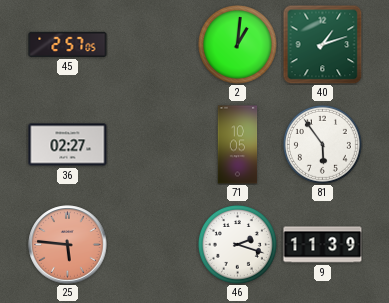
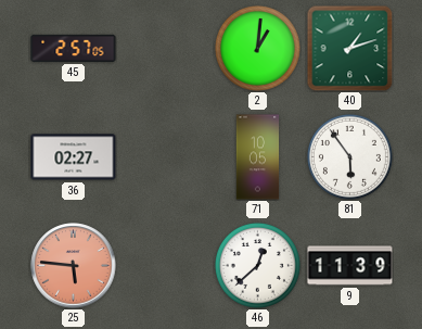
46: 2:18 -> 12:38 (257, 265)
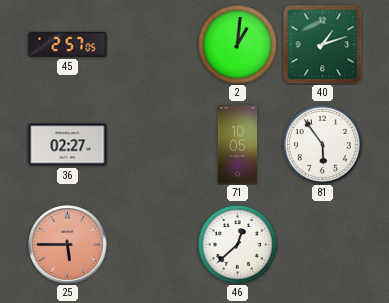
25: 5:46 -> 5:45 (68, 245)
9: 11:39 -> none (350, 266)
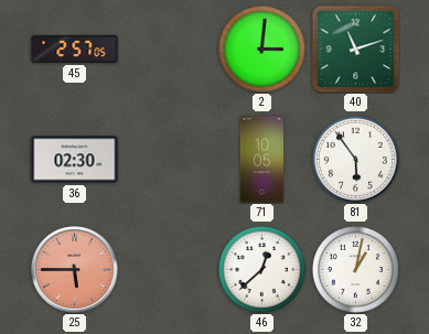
2: 1:01 -> 3:01 (261, 49)
40: 1:12 -> 11:12 (355, 49)
36: 02:27 -> 02:30 (75, 160)
32: none -> 1:02 (355, 269)
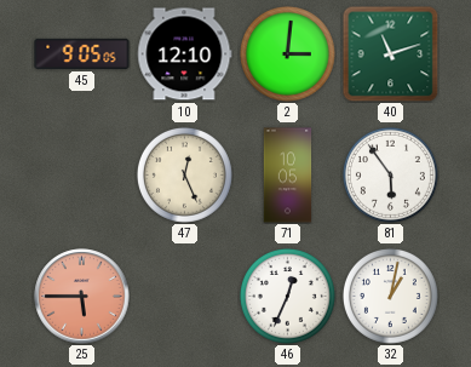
45: 2:57 -> 9:05 (82, 53)
10: none -> 12:10 (185, 55)
36: 02:30 -> none (75, 160)
47: none -> 12:26 (184, 174)
46: 12:38 -> 12:34 (287, 296)
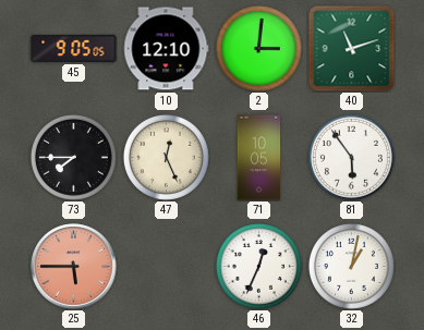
73: none -> 7:45 (73, 157)
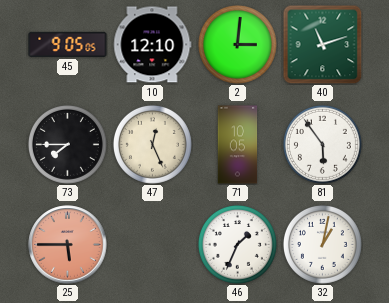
46: 12:34 -> 1:34 (237, 244)
